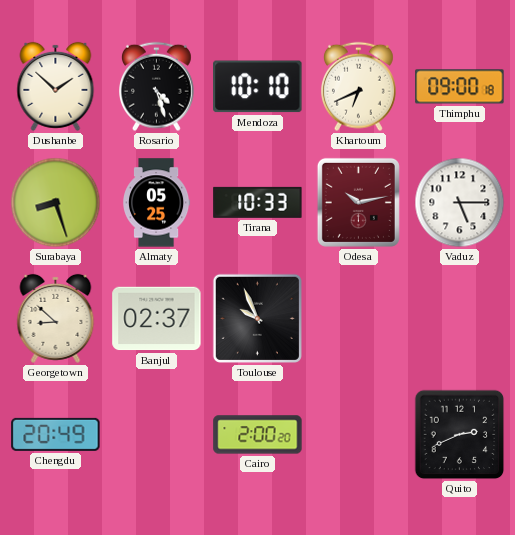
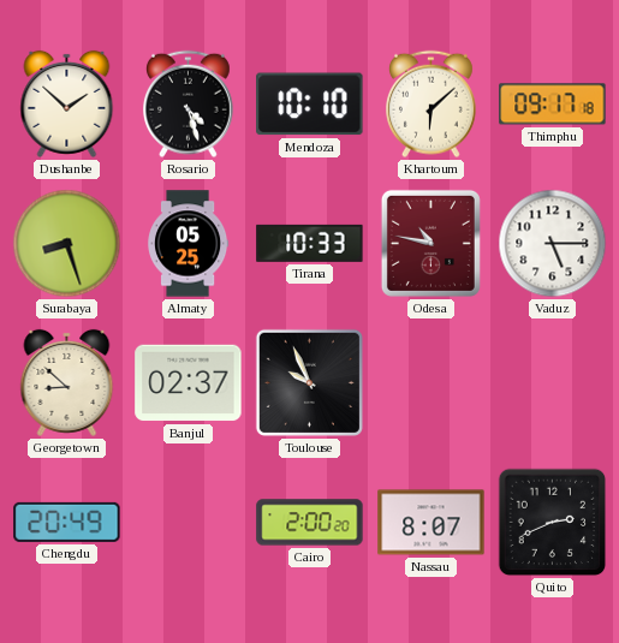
Khartoum: 6:41 -> 6:08 (431, 105)
Thimphu: 09:00 -> 09:17 (553, 105)
Odesa: 10:13 -> 10:47 (430, 243)
Nassau: none -> 8:07 (431, 523)
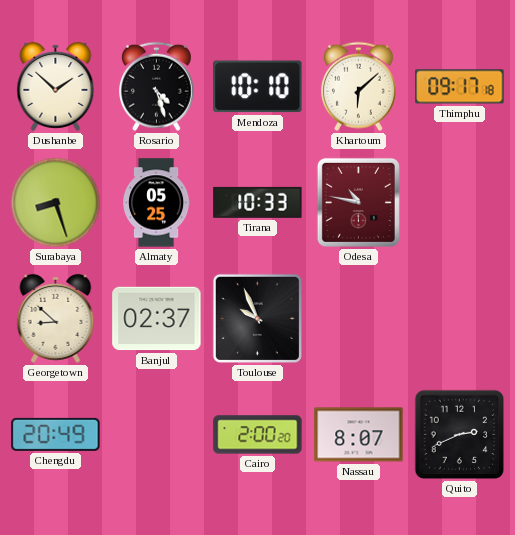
Vaduz: 5:15 -> none (553, 244)
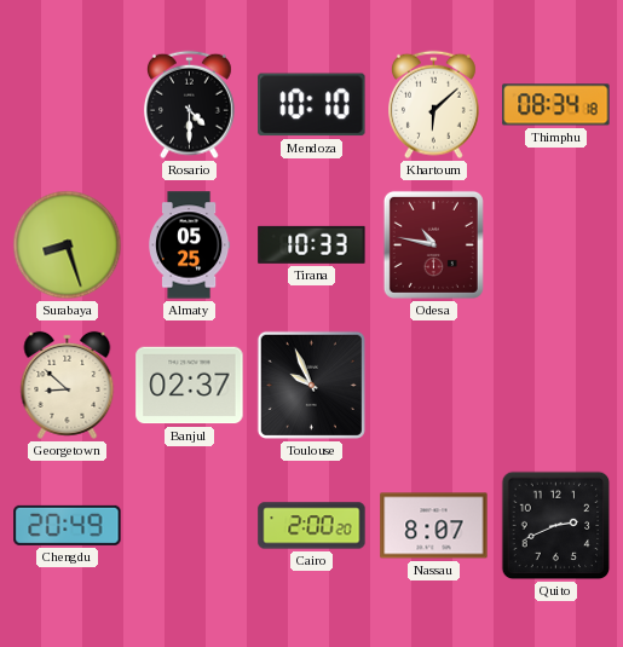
Dushanbe: 1:52 -> none (56, 86)
Rosario: 4:27 -> 4:30 (190, 105)
Thimphu: 09:17 -> 08:34 (556, 105)
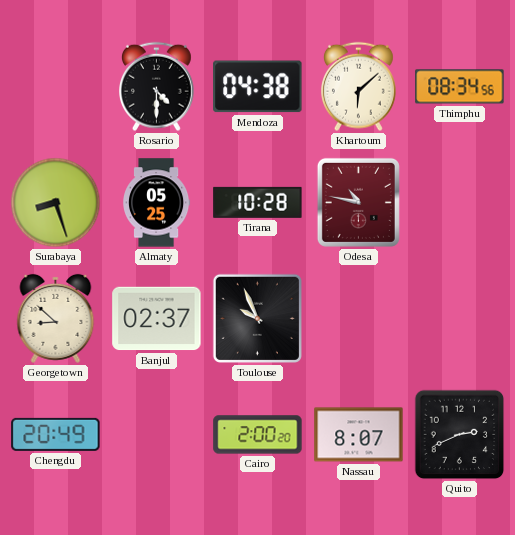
Mendoza: 10:10 -> 04:38 (258, 87)
Thimphu: 08:34:18 -> 08:34:56 (460, 87)
Tirana: 10:33 -> 10:28 (258, 202)
